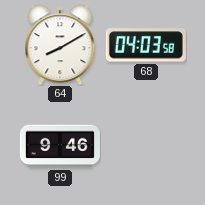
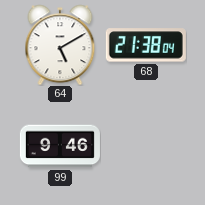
64: 8:10 -> 5:10 (60, 45)
68: 04:03 -> 21:38 (146, 45)
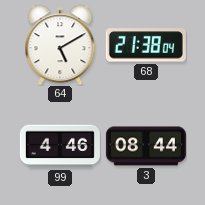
99: 9:46 -> 4:46 (60, 146)
3: none -> 08:44 (146, 146)
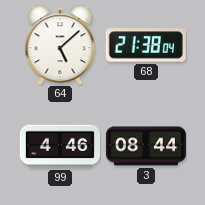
64: 5:10 -> 5:08 (60, 45)
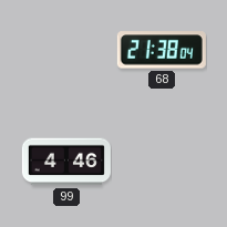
64: 5:08 -> none (60, 45)
3: 08:44 -> none (146, 146)
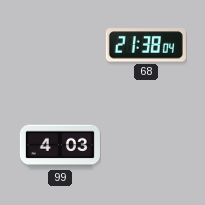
99: 4:46 -> 4:03 (60, 146)
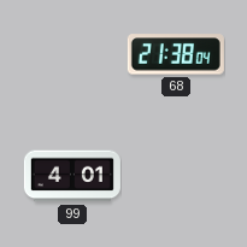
99: 4:03 -> 4:01 (72, 176)
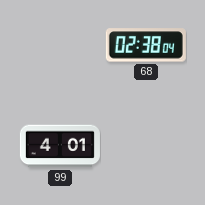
68: 21:38 -> 02:38 (146, 45)
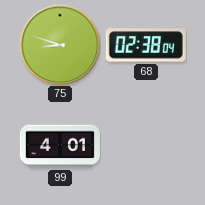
75: none -> 8:48 (60, 45)
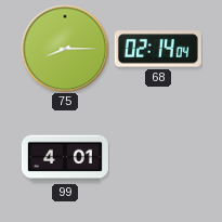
75: 8:48 -> 8:15 (65, 49)
68: 02:38 -> 02:14 (158, 49)
